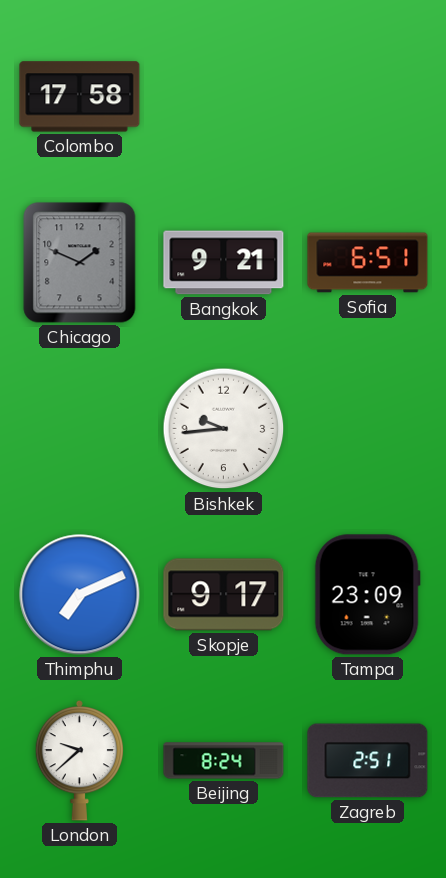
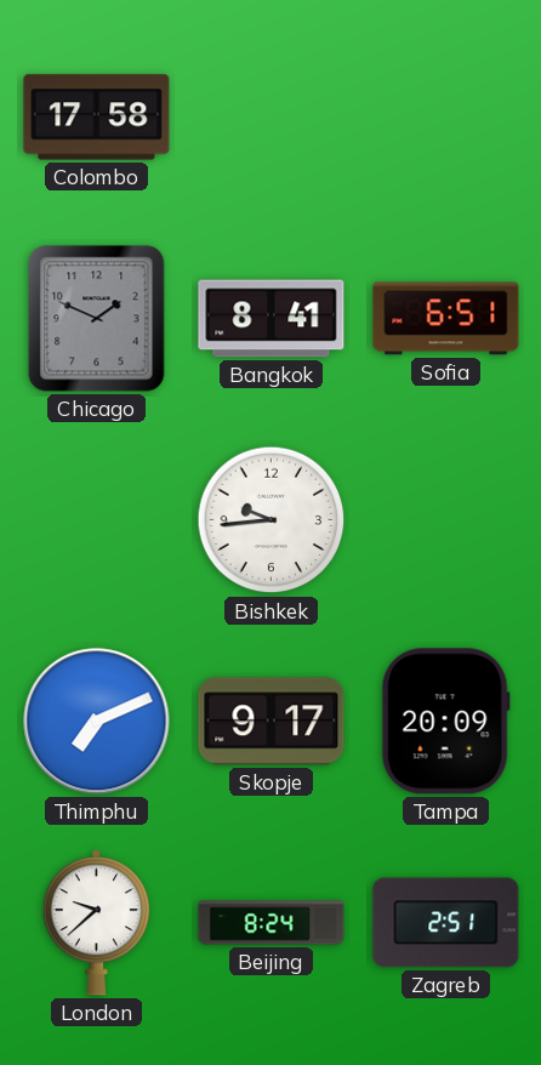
Bangkok: 9:21 -> 8:41 (272, 319)
Tampa: 23:09 -> 20:09 (445, 722)
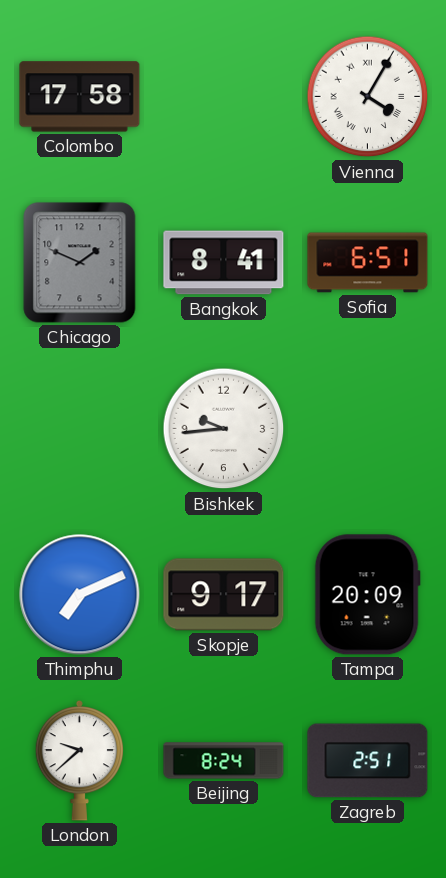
Vienna: none -> 4:05 (368, 97)
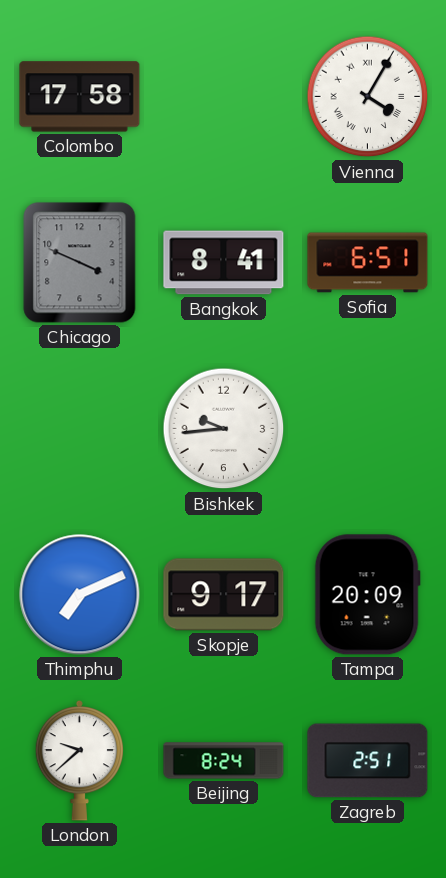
Chicago: 1:49 -> 3:49 (80, 263)
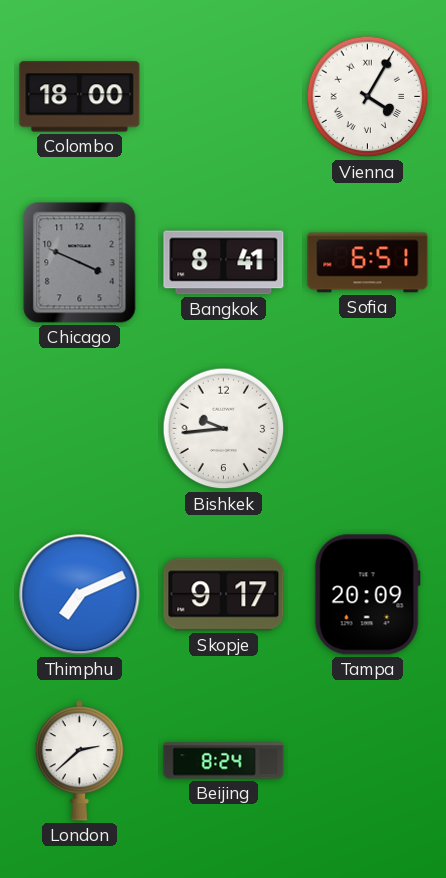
Colombo: 17:58 -> 18:00 (80, 97)
London: 9:38 -> 2:38 (80, 760)
Zagreb: 2:51 -> none (368, 761)
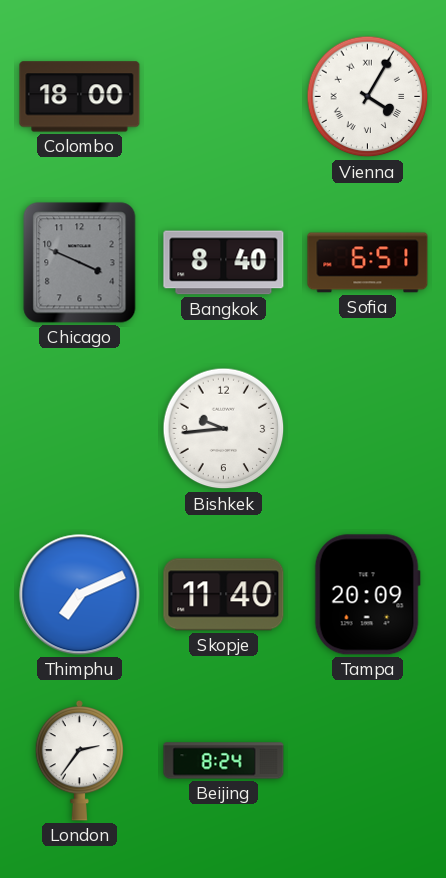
Bangkok: 8:41 -> 8:40 (224, 263)
Skopje: 9:17 -> 11:40 (224, 595)
London: 2:38 -> 2:36 (80, 760)
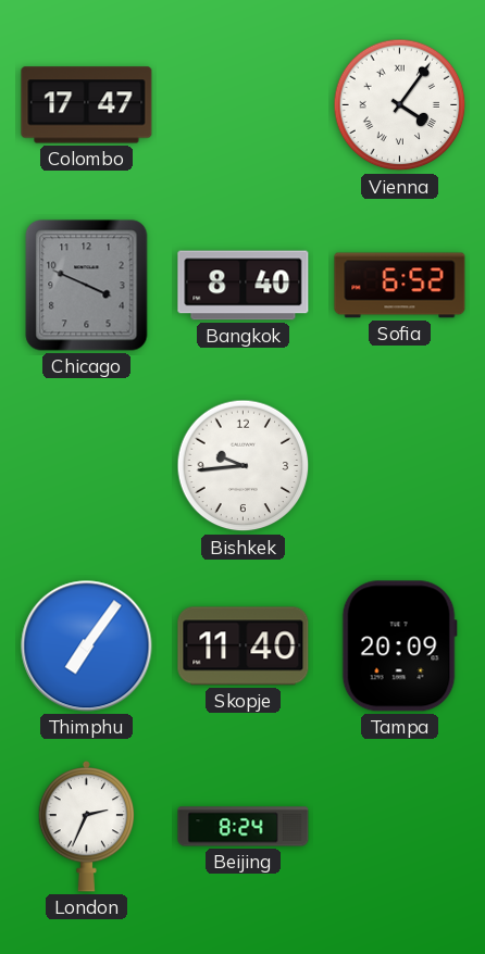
Colombo: 18:00 -> 17:47 (87, 105)
Vienna: 4:05 -> 4:06 (400, 105)
Sofia: 6:51 -> 6:52 (400, 286)
Thimphu: 7:11 -> 7:06 (87, 647)
London: 2:36 -> 2:34 (87, 826)
